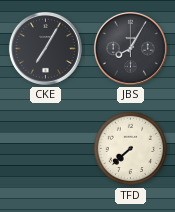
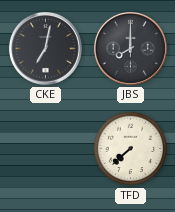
CKE: 7:05 -> 7:02 (45, 48)
JBS: 8:05 -> 8:00 (130, 48)
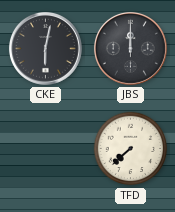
CKE: 7:02 -> 6:02 (45, 48)
JBS: 8:00 -> 12:00 (130, 48)
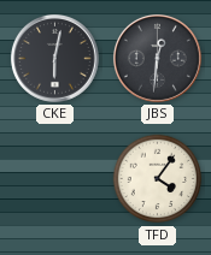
JBS: 12:00 -> 12:31 (157, 58)
TFD: 7:38 -> 4:06 (158, 179)
